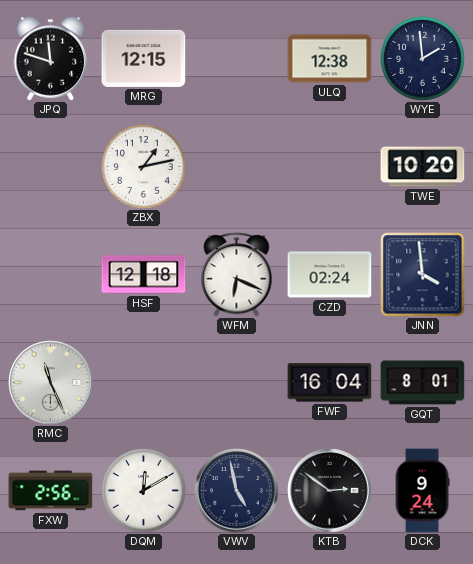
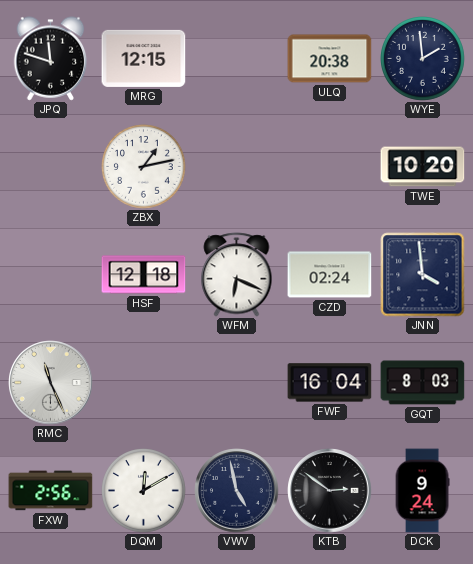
ULQ: 12:38 -> 20:38 (330, 59)
GQT: 8:01 -> 8:03 (423, 383)
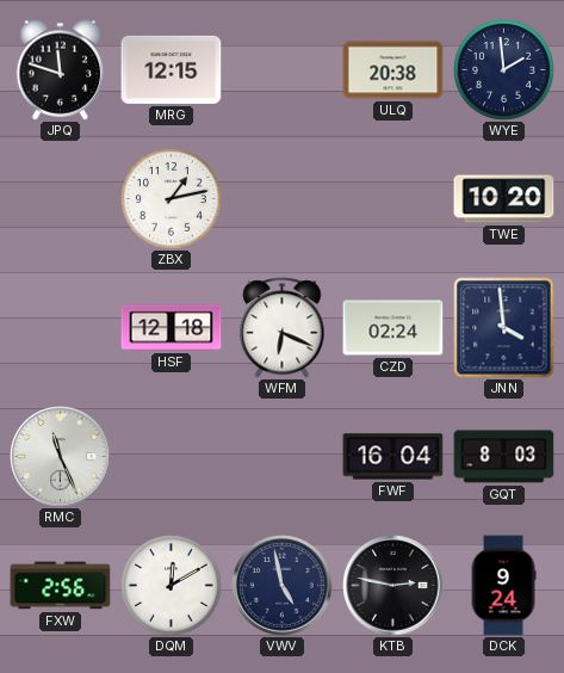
KTB: 2:51 -> 2:47 (393, 586)
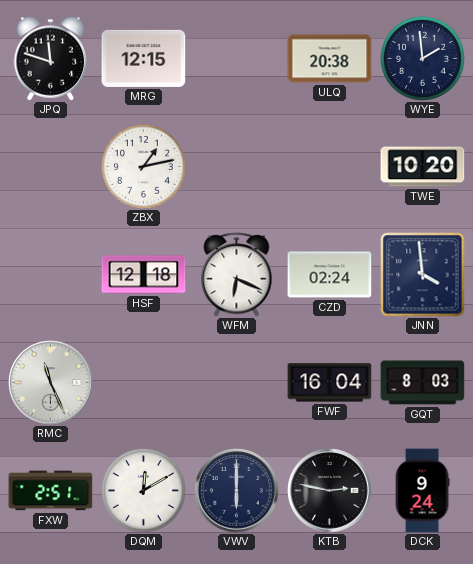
FXW: 2:56 -> 2:51 (51, 491)
VWV: 4:58 -> 6:00 (237, 491)
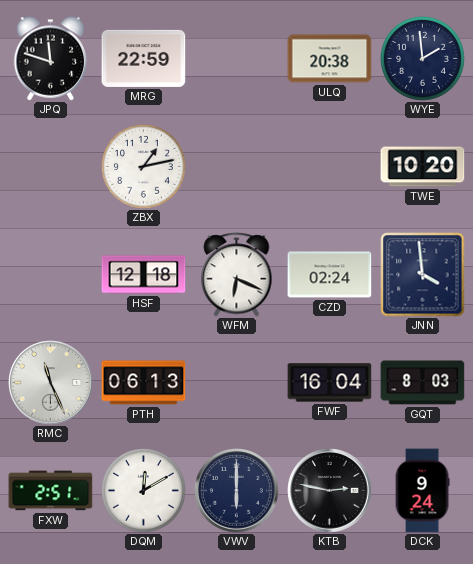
MRG: 12:15 -> 22:59 (144, 58)
PTH: none -> 06:13 (144, 383)
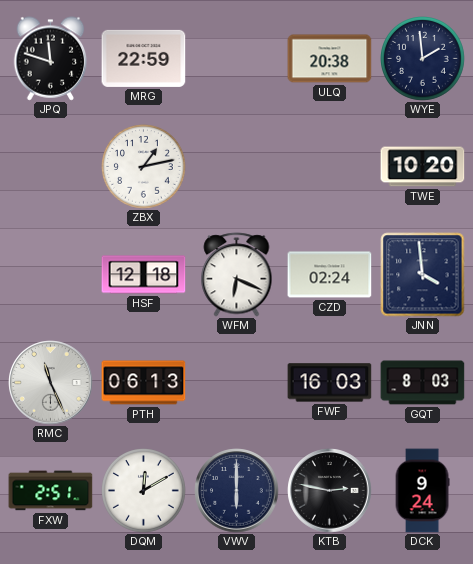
FWF: 16:04 -> 16:03 (330, 383)
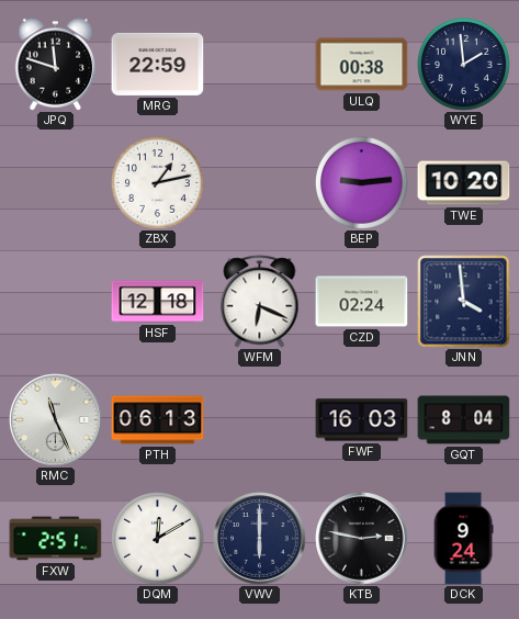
ULQ: 20:38 -> 00:38 (362, 65)
BEP: none -> 9:14 (362, 183)
GQT: 8:03 -> 8:04 (464, 420)
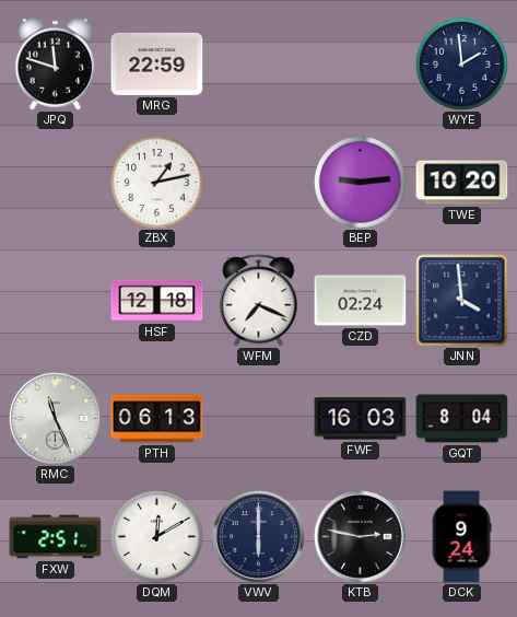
ULQ: 00:38 -> none (362, 65)
WFM: 6:19 -> 7:19 (259, 301)
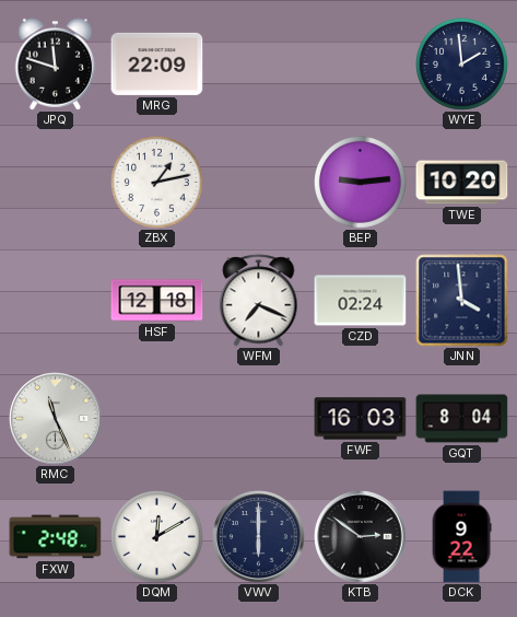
MRG: 22:59 -> 22:09 (157, 63)
PTH: 06:13 -> none (157, 419)
FXW: 2:51 -> 2:48 (56, 537)
KTB: 2:47 -> 2:51 (361, 537)
DCK: 9:24 -> 9:22 (461, 537)
